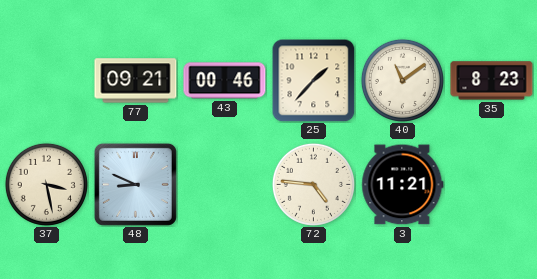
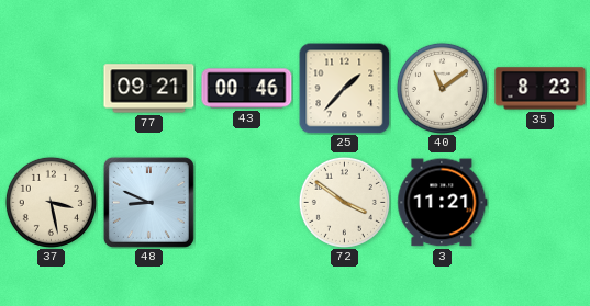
72: 4:46 -> 3:51 (344, 202)
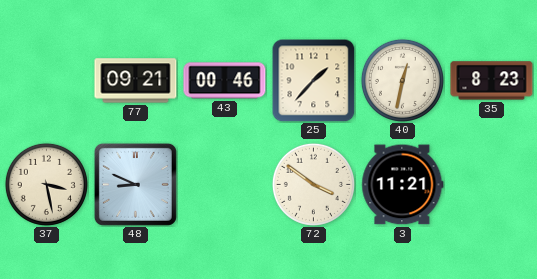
40: 11:09 -> 12:32 (402, 80)
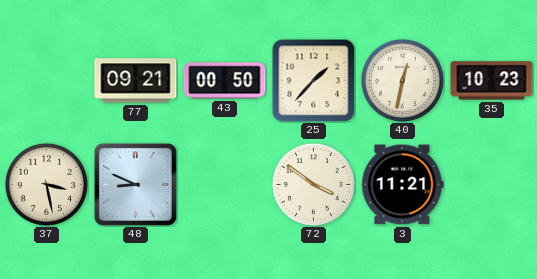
43: 00:46 -> 00:50 (225, 81)
35: 8:23 -> 10:23 (492, 81)
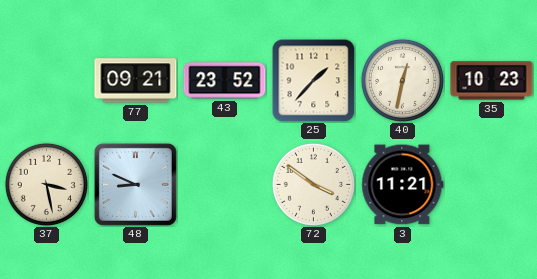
43: 00:50 -> 23:52 (225, 81)
